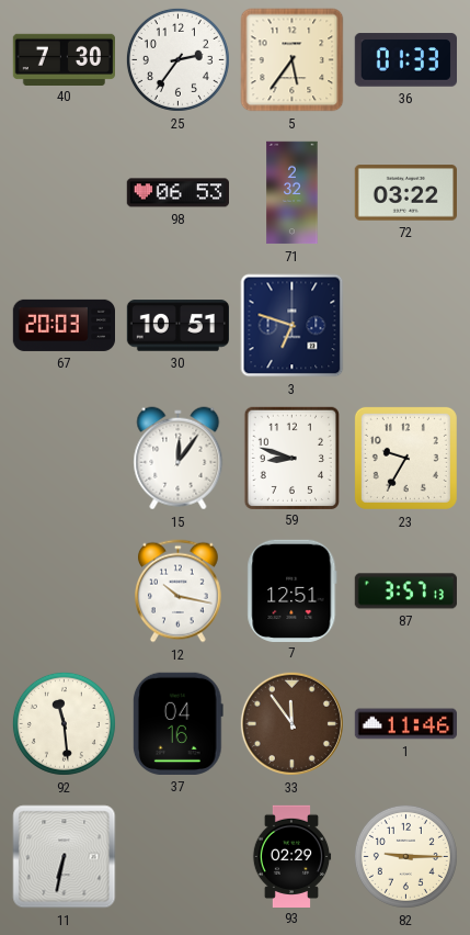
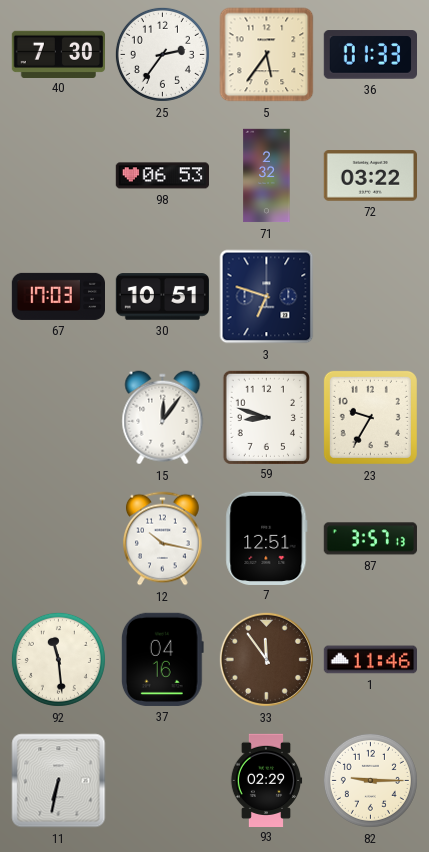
67: 20:03 -> 17:03 (58, 296)
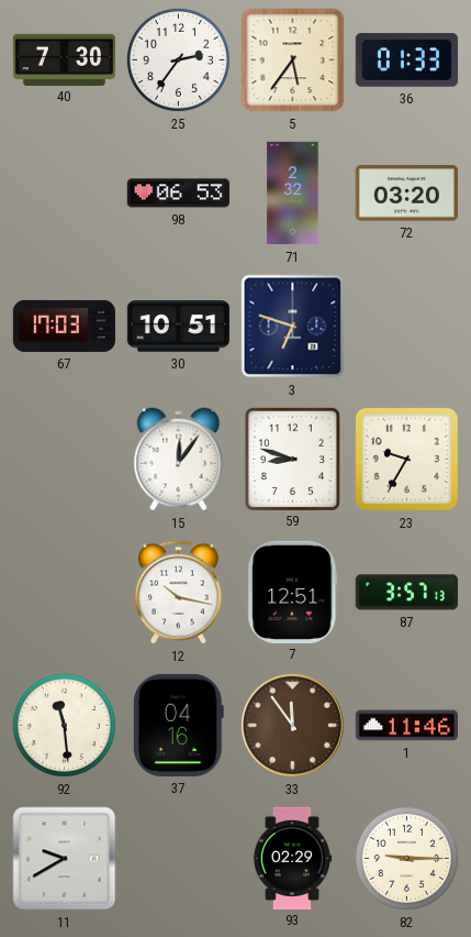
72: 03:22 -> 03:20 (406, 194)
11: 6:32 -> 9:40 (65, 859)
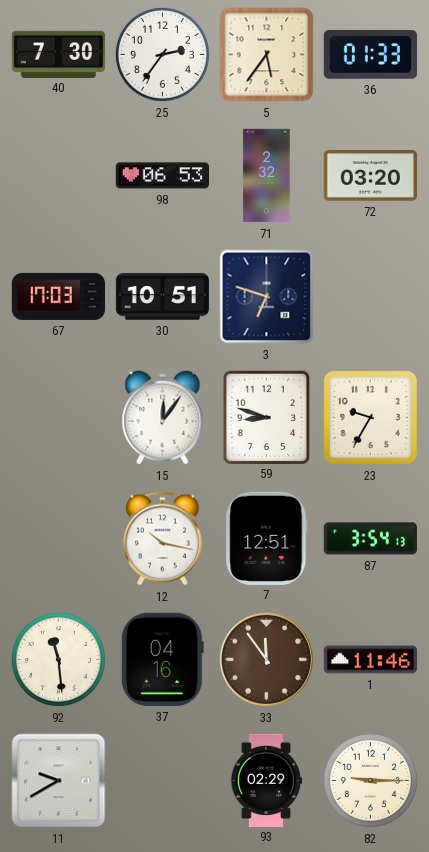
87: 3:57 -> 3:54 (370, 539)
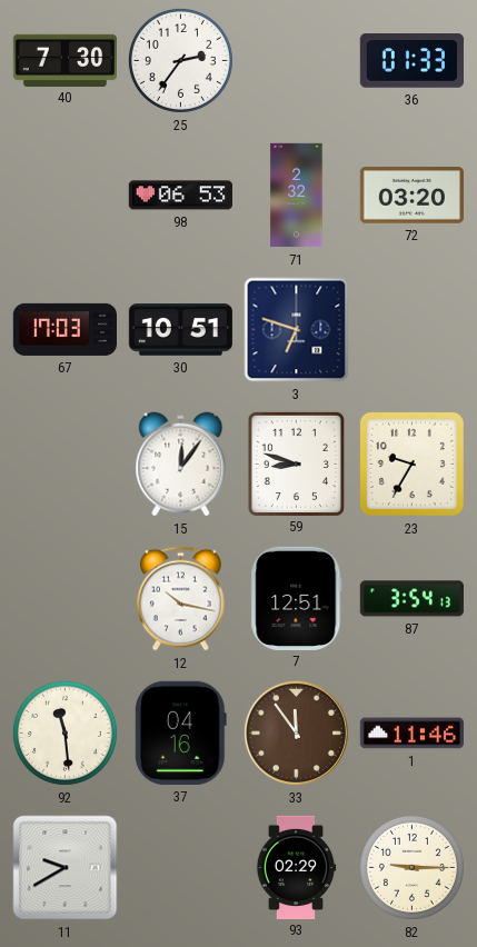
5: 5:36 -> none (267, 55)
